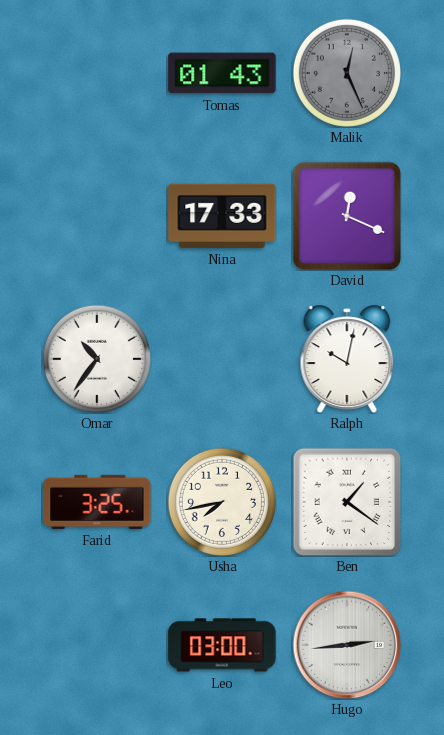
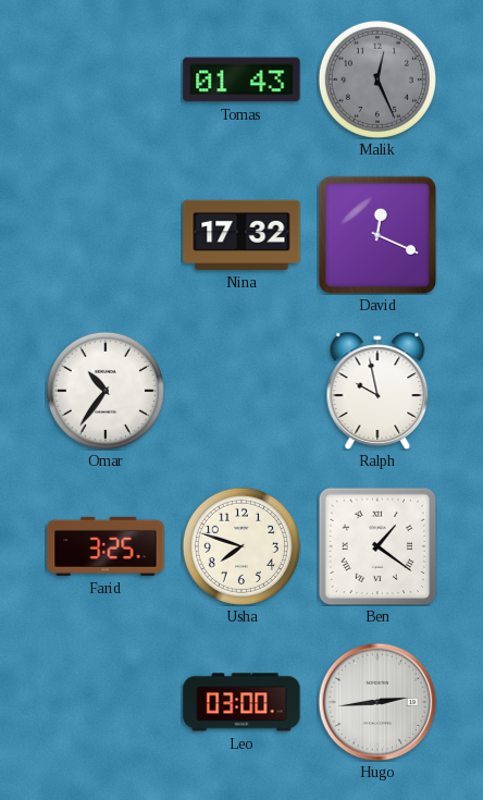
Nina: 17:33 -> 17:32 (242, 235)
Ralph: 10:02 -> 9:58 (377, 391)
Usha: 7:43 -> 7:48 (242, 546)
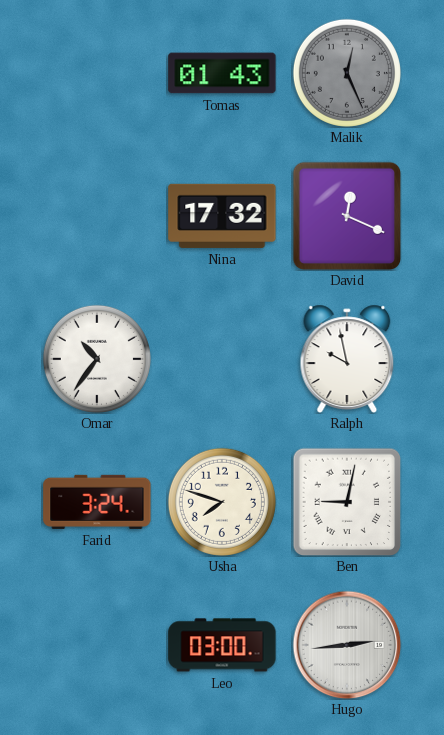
Farid: 3:25 -> 3:24 (97, 502)
Ben: 1:21 -> 9:02 (347, 502)
